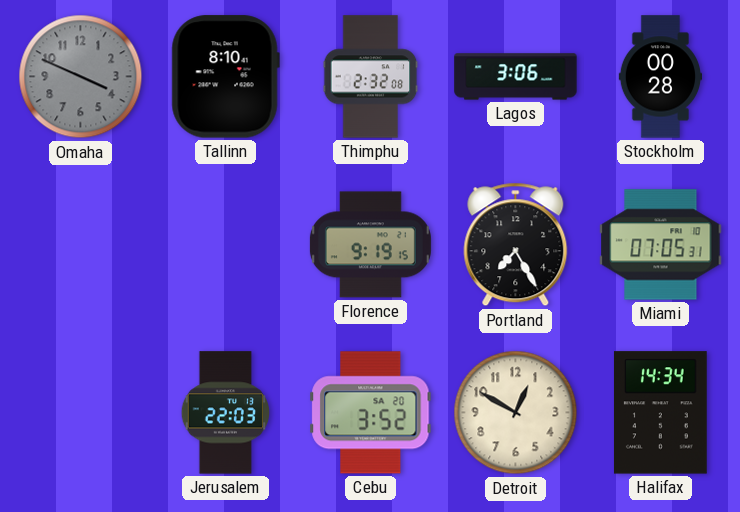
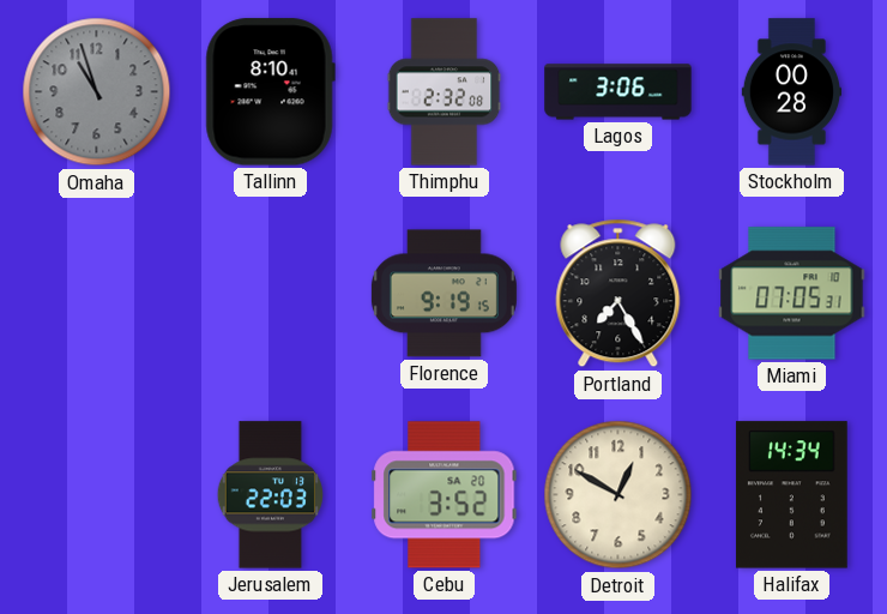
Omaha: 3:49 -> 10:57 (97, 92)
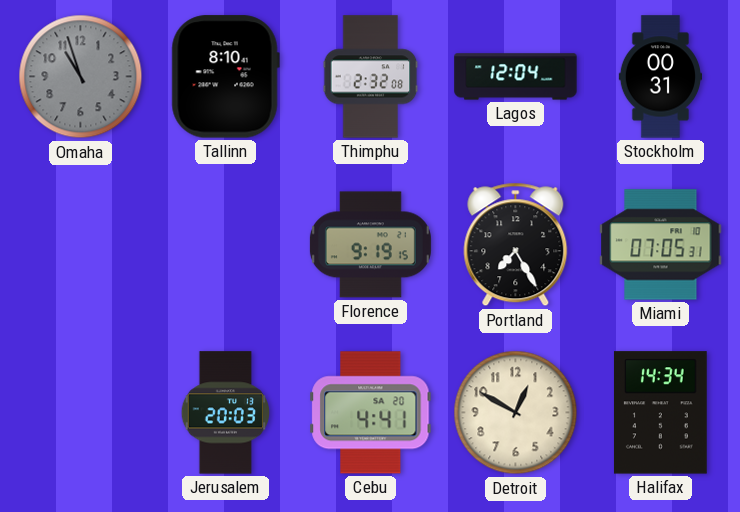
Lagos: 3:06 -> 12:04 (516, 77)
Stockholm: 00:28 -> 00:31 (661, 77)
Jerusalem: 22:03 -> 20:03 (225, 413)
Cebu: 3:52 -> 4:41 (371, 413)
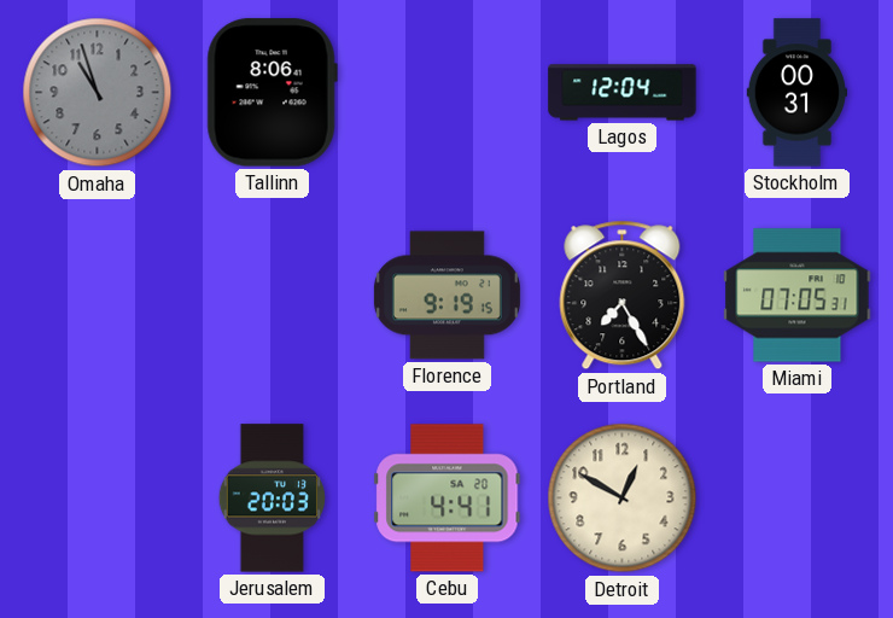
Tallinn: 8:10 -> 8:06 (272, 93)
Thimphu: 2:32 -> none (371, 77)
Halifax: 14:34 -> none (660, 413)
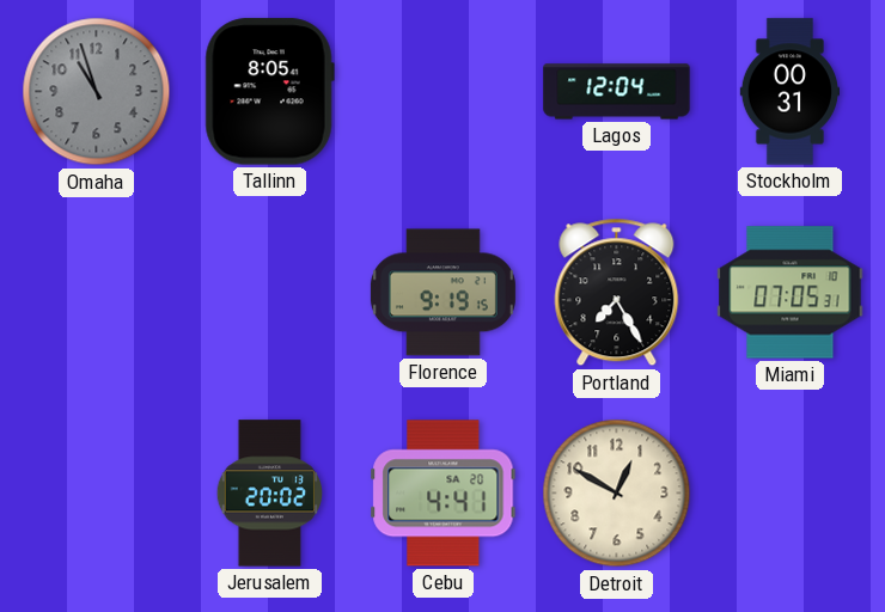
Tallinn: 8:06 -> 8:05 (269, 92)
Jerusalem: 20:03 -> 20:02 (269, 494)
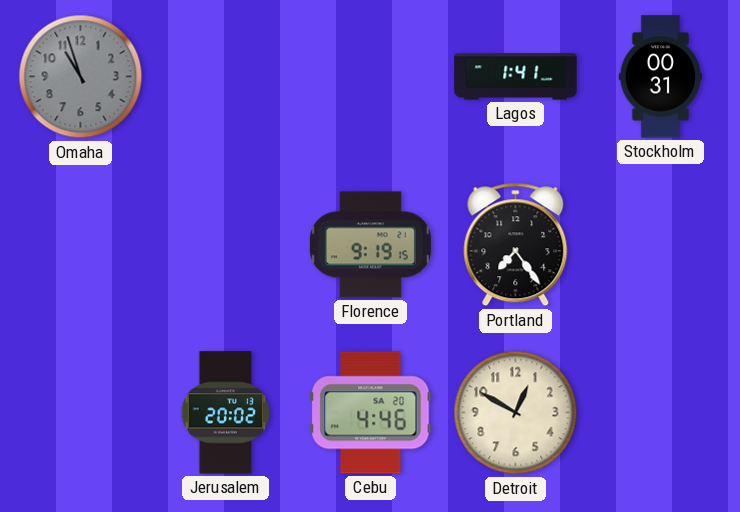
Tallinn: 8:05 -> none (269, 92)
Lagos: 12:04 -> 1:41 (516, 77)
Portland: 7:25 -> 7:24 (516, 245)
Miami: 07:05 -> none (791, 293)
Cebu: 4:41 -> 4:46 (371, 413)
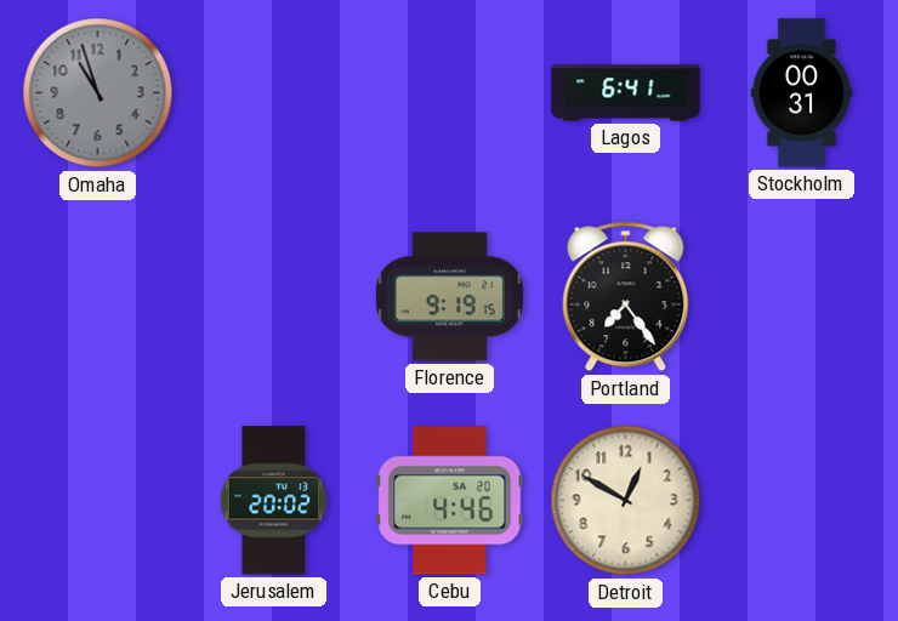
Lagos: 1:41 -> 6:41 (626, 93)
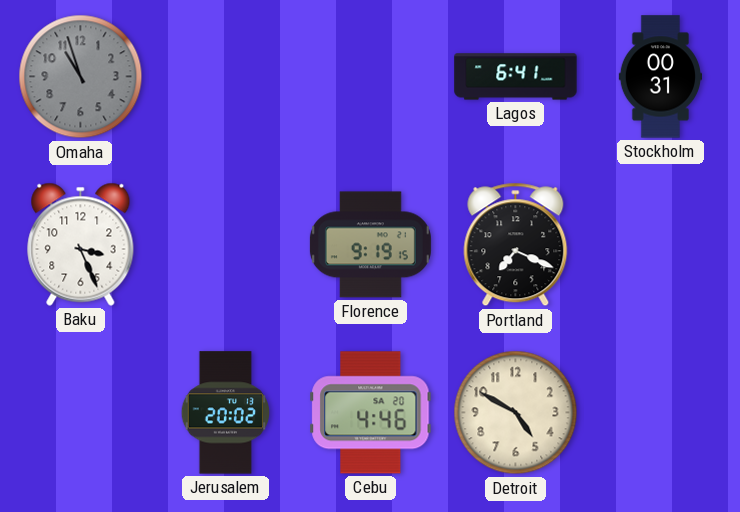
Baku: none -> 3:26 (81, 244)
Portland: 7:24 -> 7:19 (516, 245)
Detroit: 12:50 -> 4:50 (516, 413)
